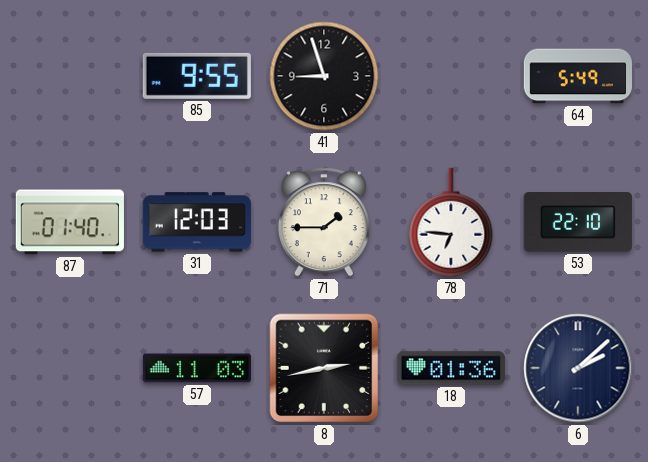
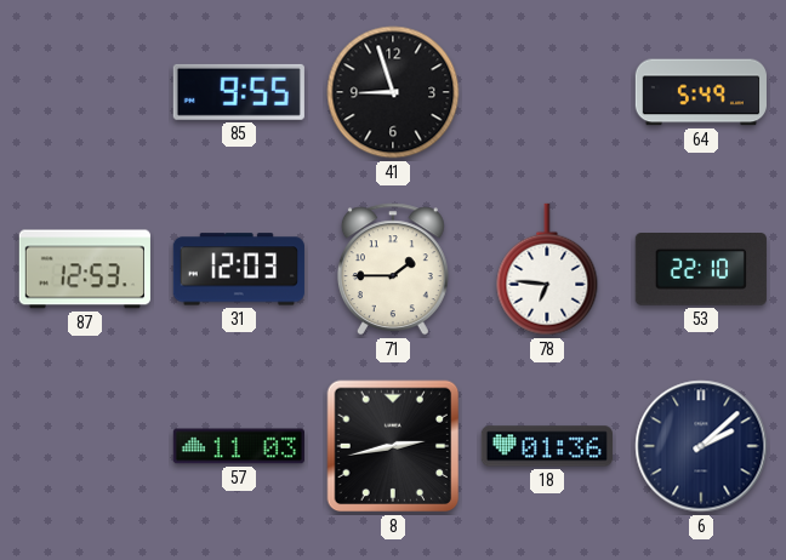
87: 01:40 -> 12:53 (85, 269)
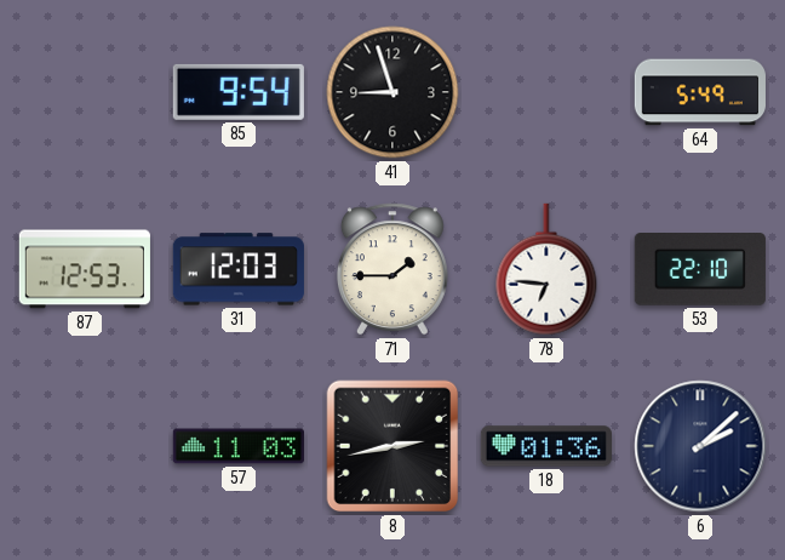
85: 9:55 -> 9:54 (239, 92)
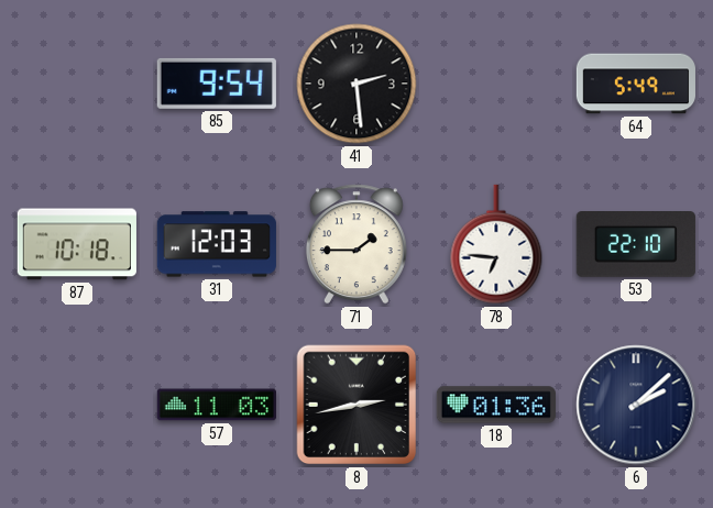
41: 8:57 -> 2:29 (356, 84)
87: 12:53 -> 10:18 (77, 244)
